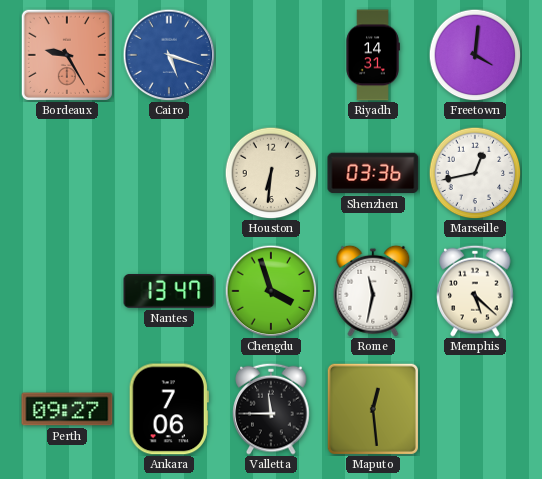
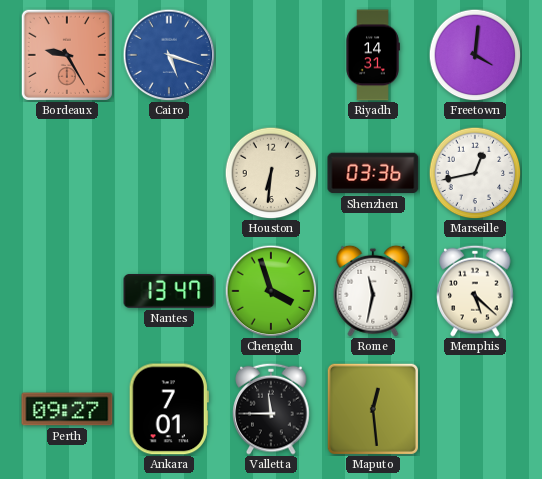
Ankara: 7:06 -> 7:01 (169, 409)
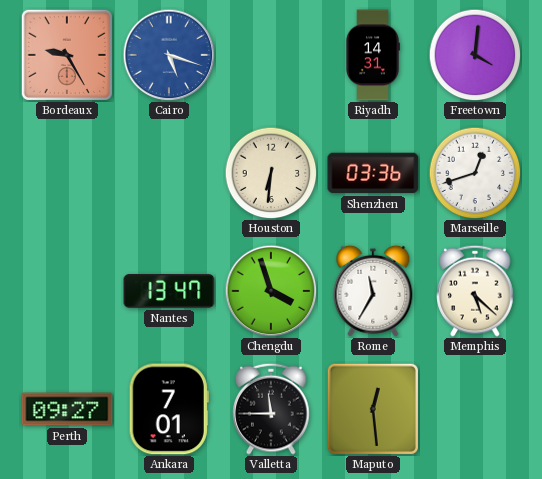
Marseille: 12:43 -> 12:42 (475, 173)
Rome: 11:32 -> 11:35 (373, 291)
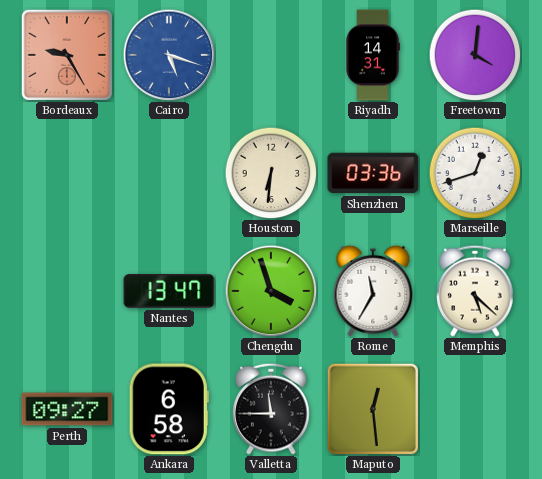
Ankara: 7:01 -> 6:58 (169, 409)
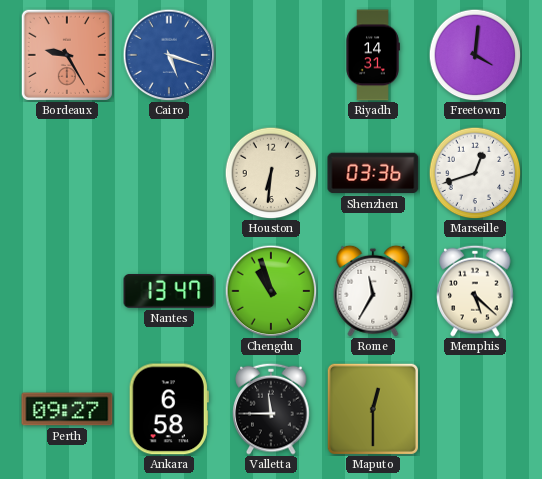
Chengdu: 3:57 -> 10:57 (271, 291)
Maputo: 12:29 -> 12:30 (373, 409)
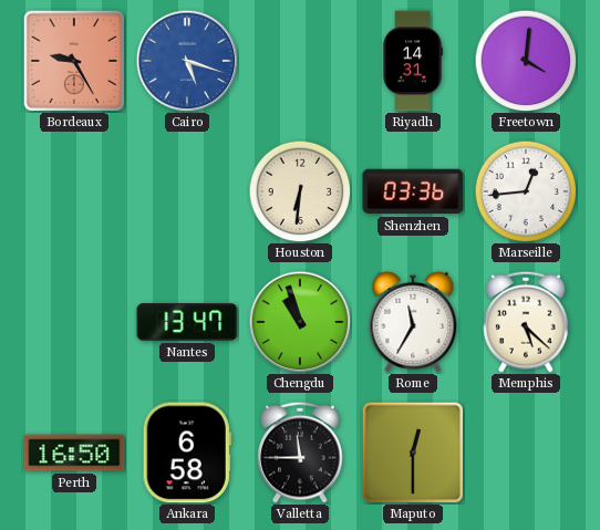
Marseille: 12:42 -> 12:44 (526, 191)
Perth: 09:27 -> 16:50 (74, 453)
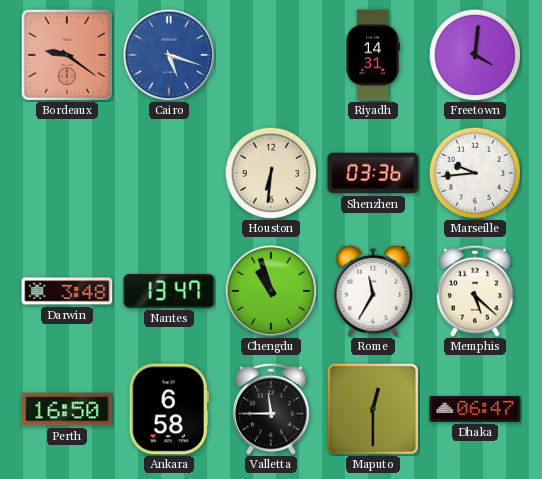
Bordeaux: 9:25 -> 9:21 (67, 55)
Marseille: 12:44 -> 9:44 (475, 173)
Darwin: none -> 3:48 (67, 291)
Dhaka: none -> 06:47 (475, 409)
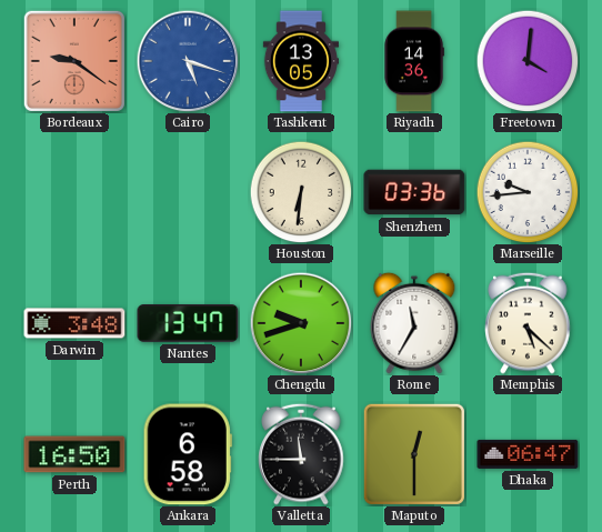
Tashkent: none -> 13:05 (301, 61)
Riyadh: 14:31 -> 14:36 (414, 61)
Chengdu: 10:57 -> 9:42 (301, 323)
